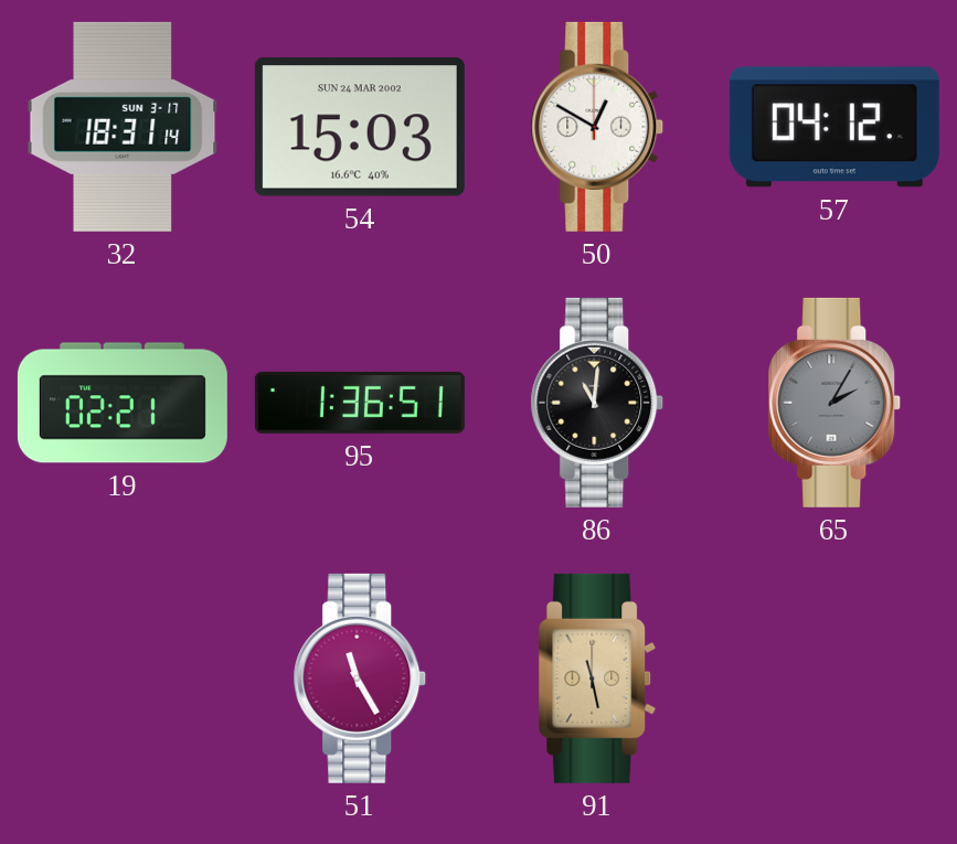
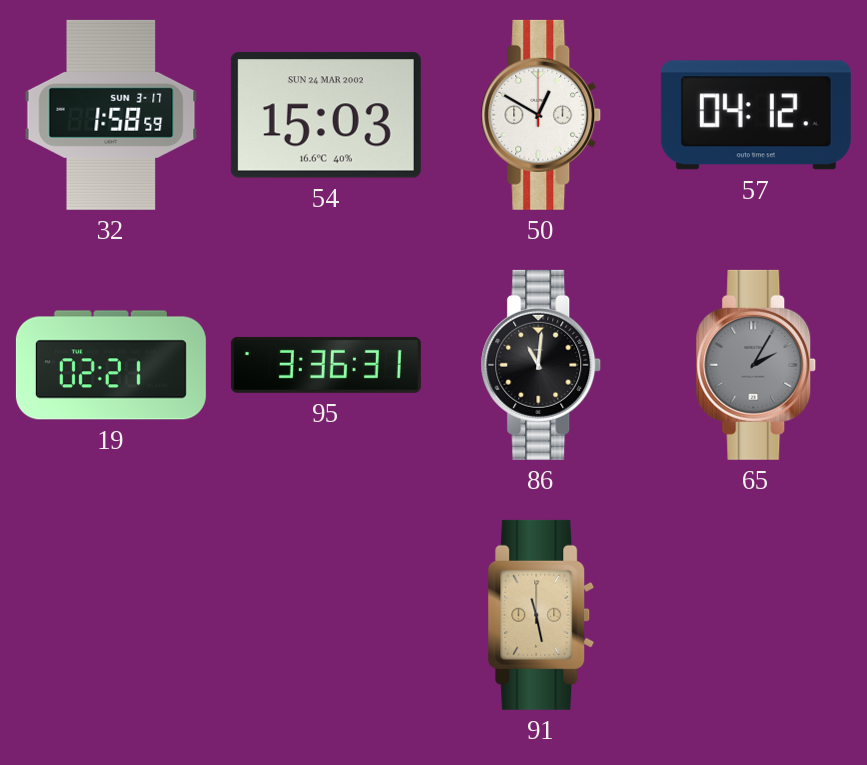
32: 18:31 -> 1:58 (111, 115)
95: 1:36 -> 3:36 (326, 365)
51: 11:25 -> none (360, 679)
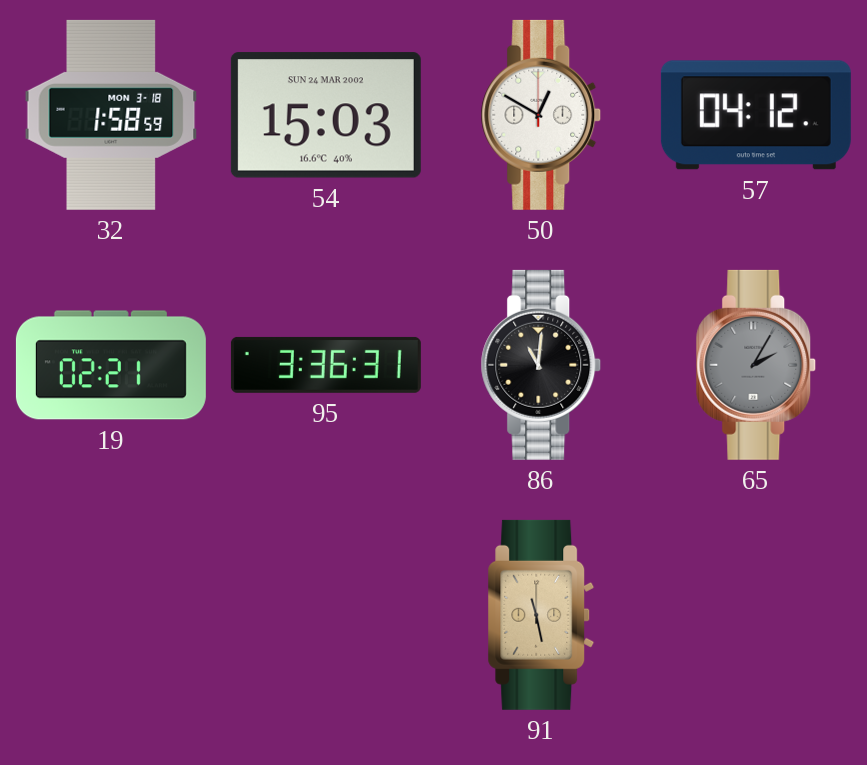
32 date: SUN 3-17 -> MON 3-18 (111, 115)
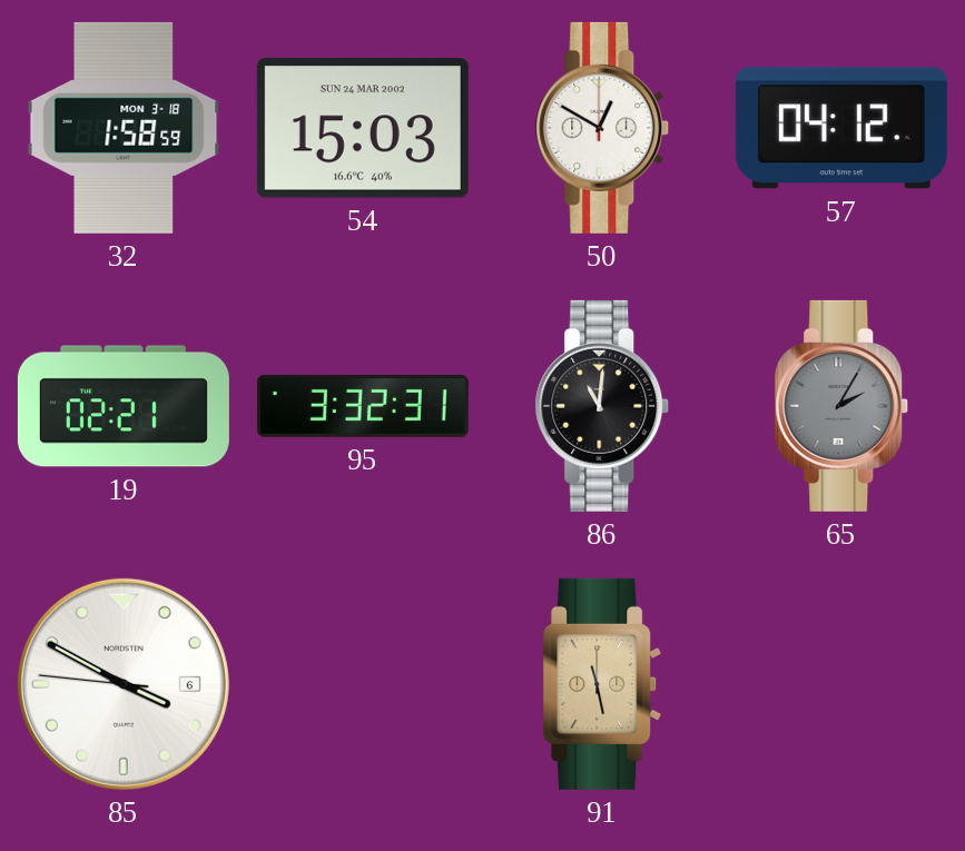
95: 3:36 -> 3:32 (363, 406)
85: none -> 3:49 (124, 684)
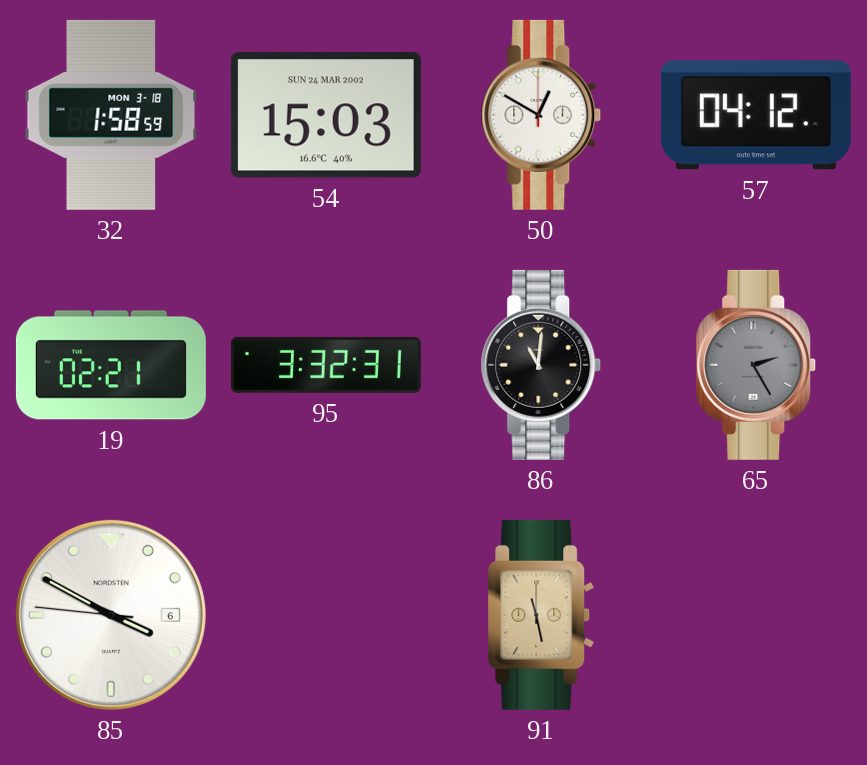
65: 2:05 -> 2:25 (756, 365)
